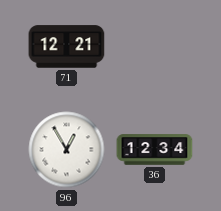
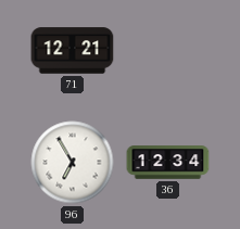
96: 12:55 -> 6:55 (73, 163)
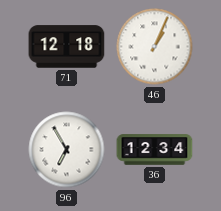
71: 12:21 -> 12:18 (67, 47)
46: none -> 1:04 (155, 47)
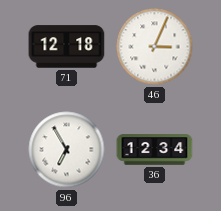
46: 1:04 -> 3:04 (155, 47)
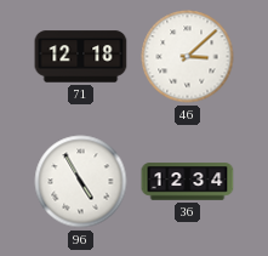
46: 3:04 -> 3:08 (188, 57)
96: 6:55 -> 4:55 (81, 182)
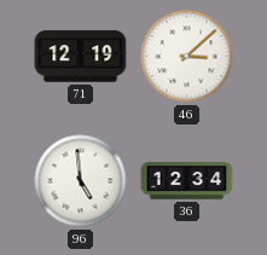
71: 12:18 -> 12:19 (81, 57)
96: 4:55 -> 4:59 (81, 181)
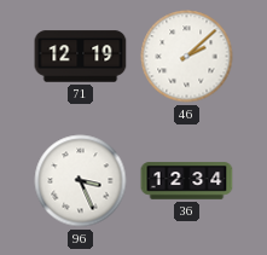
46: 3:08 -> 2:08 (187, 57)
96: 4:59 -> 3:26 (81, 181)
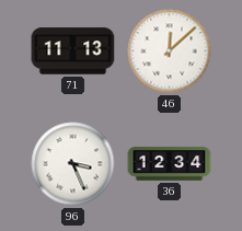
71: 12:19 -> 11:13 (73, 51)
46: 2:08 -> 12:08 (170, 51)
